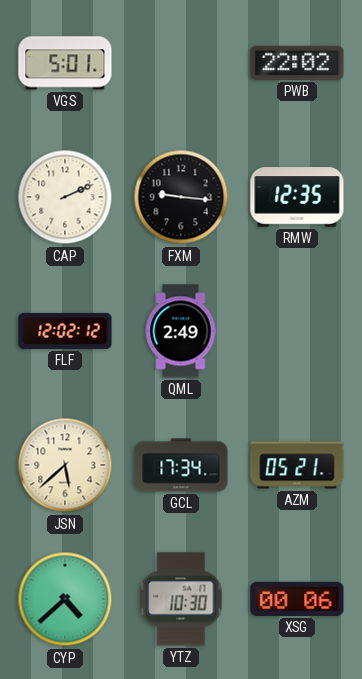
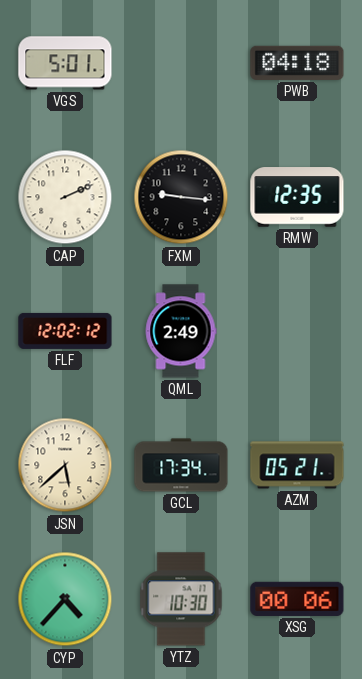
PWB: 22:02 -> 04:18 (297, 63)
CYP: 4:38 -> 4:37 (65, 599)
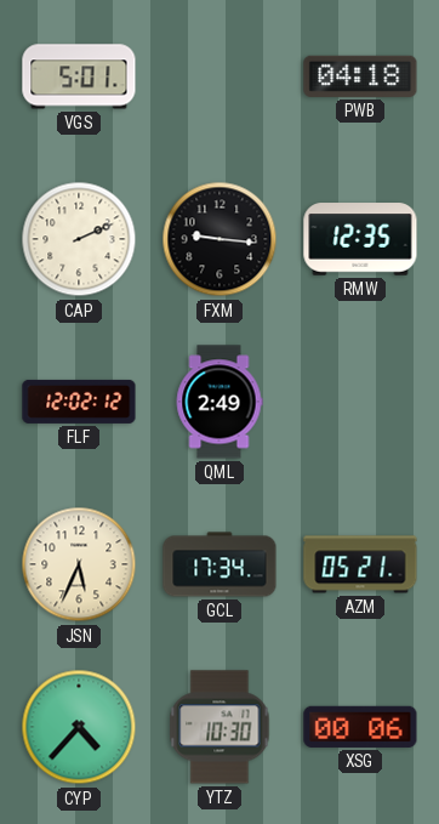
JSN: 5:38 -> 5:34 (79, 564)
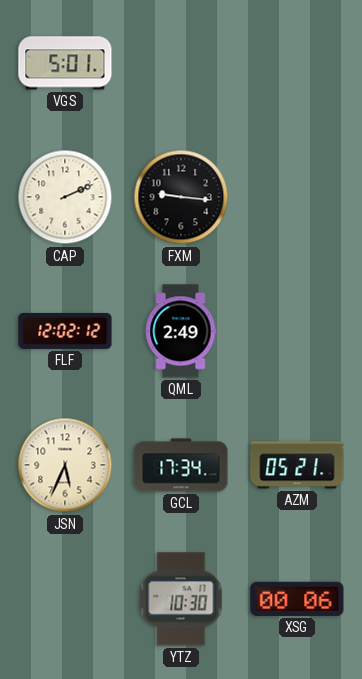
PWB: 04:18 -> none (360, 76)
RMW: 12:35 -> none (360, 239)
CYP: 4:37 -> none (79, 727)
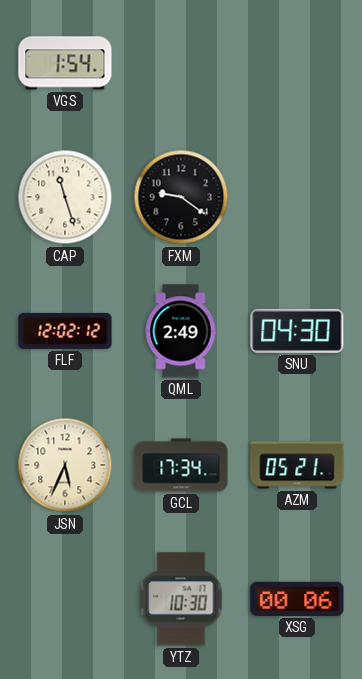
VGS: 5:01 -> 1:54 (65, 63)
CAP: 2:11 -> 11:27 (65, 197)
FXM: 9:16 -> 9:21 (181, 197)
SNU: none -> 04:30 (297, 331)
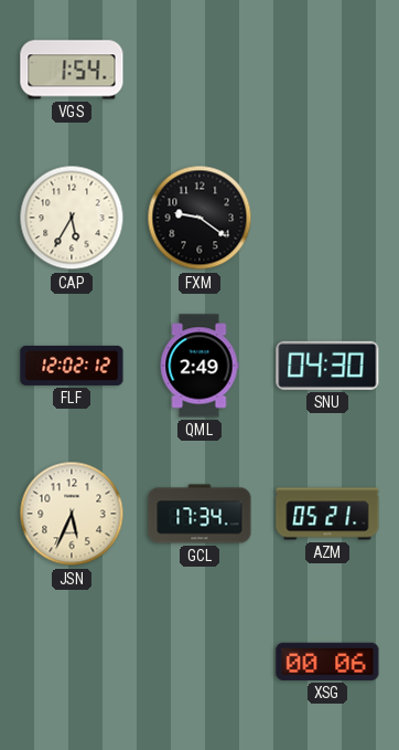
CAP: 11:27 -> 5:35 (72, 218)
YTZ: 10:30 -> none (181, 599)
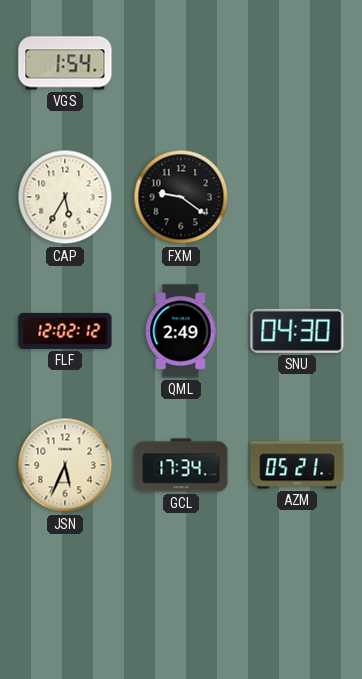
XSG: 00:06 -> none (327, 662)
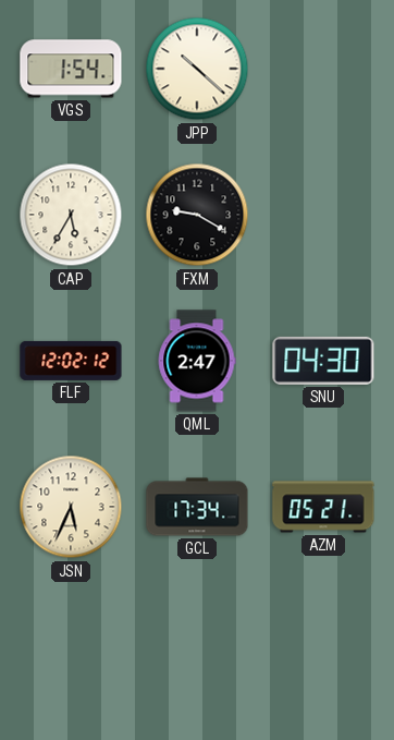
JPP: none -> 10:22 (197, 69)
FXM: 9:21 -> 9:20 (197, 215)
QML: 2:49 -> 2:47 (197, 361)
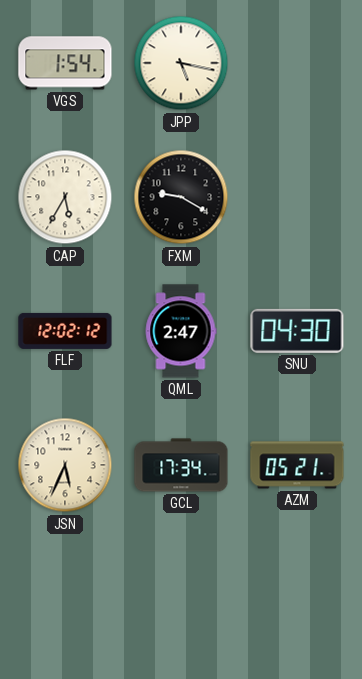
JPP: 10:22 -> 5:17 (181, 63)
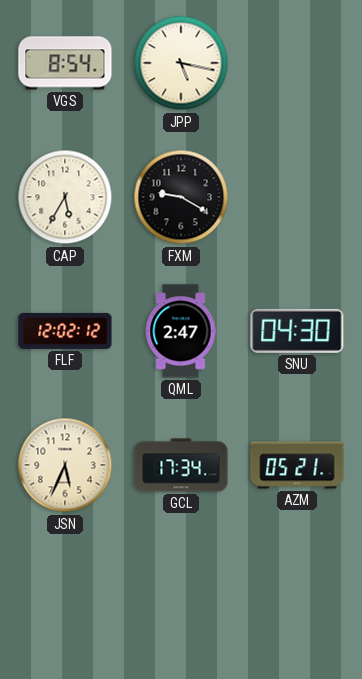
VGS: 1:54 -> 8:54 (65, 63)
